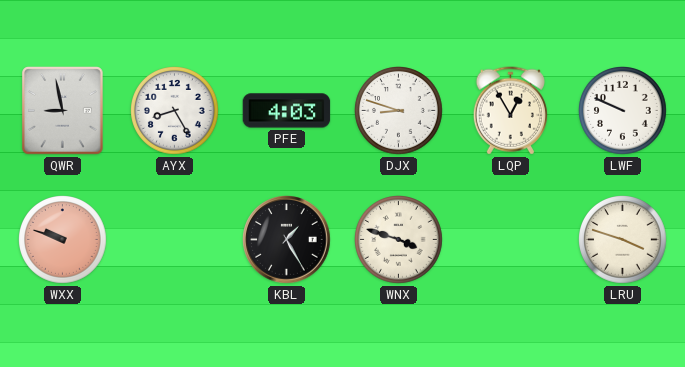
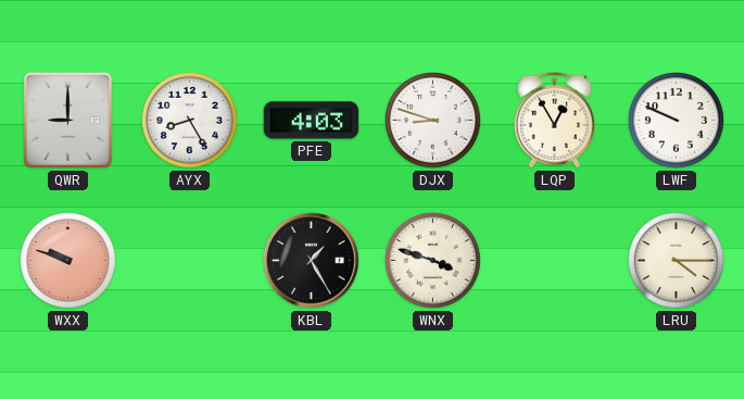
QWR: 8:58 -> 9:00 (68, 121)
LRU: 3:48 -> 4:15 (677, 261)
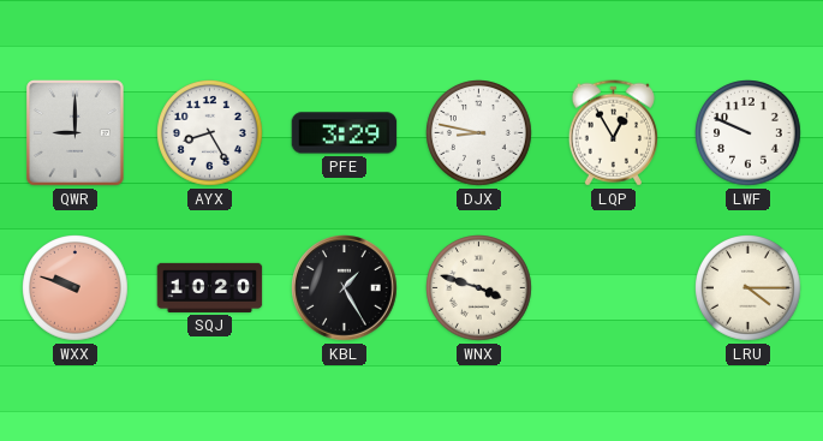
PFE: 4:03 -> 3:29 (345, 133)
DJX: 8:48 -> 8:47 (479, 133)
SQJ: none -> 10:20 (210, 287)
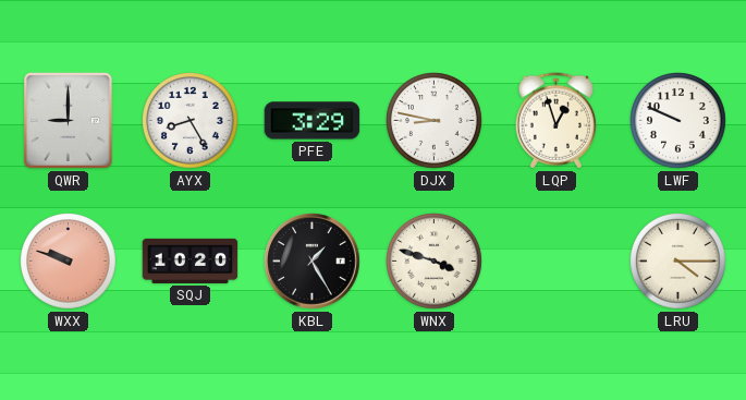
LQP: 12:55 -> 12:57 (555, 121)
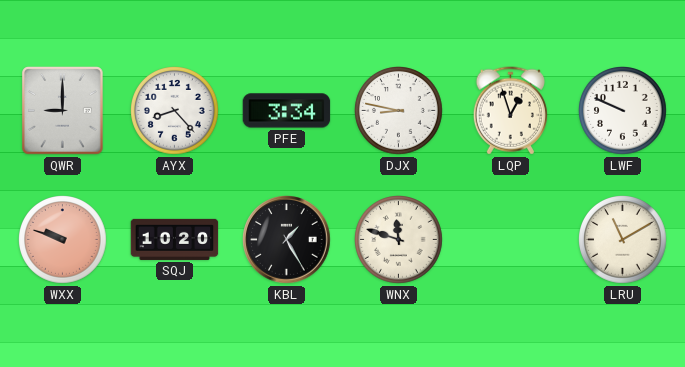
AYX: 8:25 -> 8:23 (175, 111)
PFE: 3:29 -> 3:34 (287, 111)
WNX: 3:48 -> 11:48 (399, 240)
LRU: 4:15 -> 11:10 (623, 240)
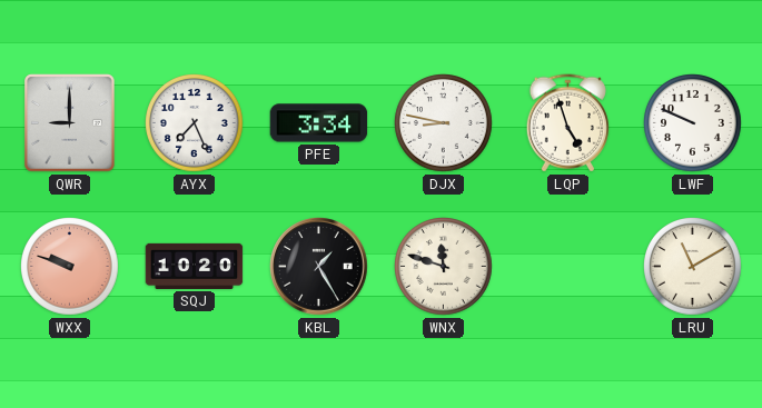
AYX: 8:23 -> 7:26 (195, 123)
LQP: 12:57 -> 4:57 (567, 123)
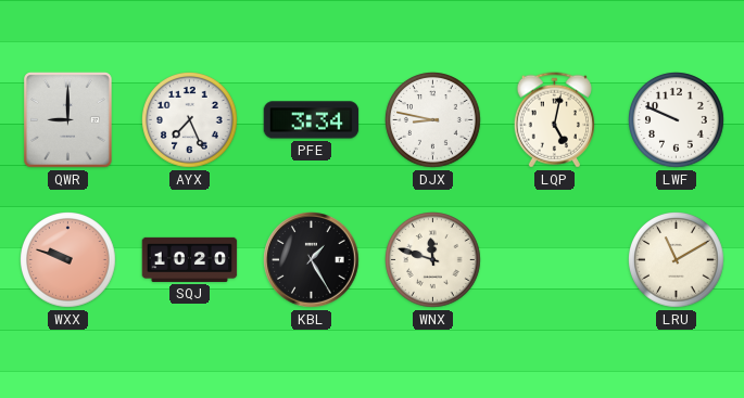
LQP: 4:57 -> 5:02 (554, 120)
